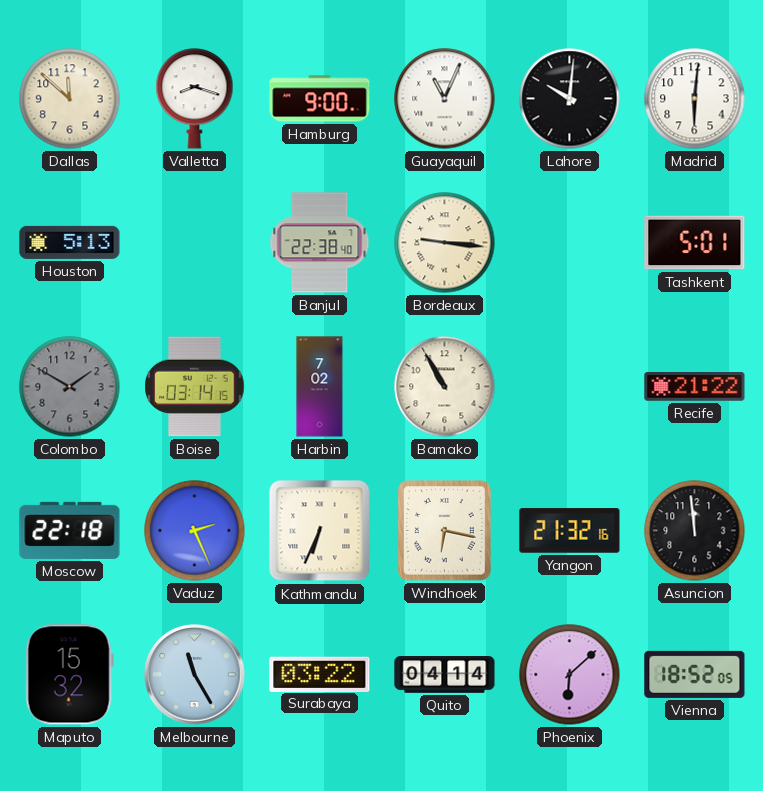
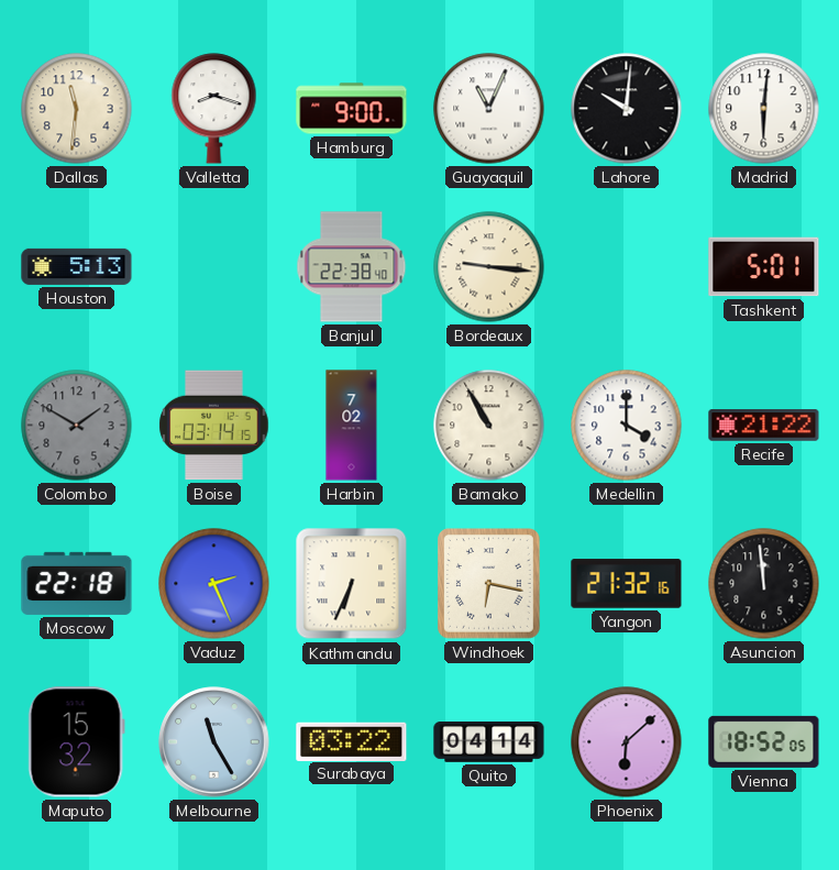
Dallas: 11:52 -> 11:31 (77, 109)
Medellin: none -> 4:00 (627, 426)
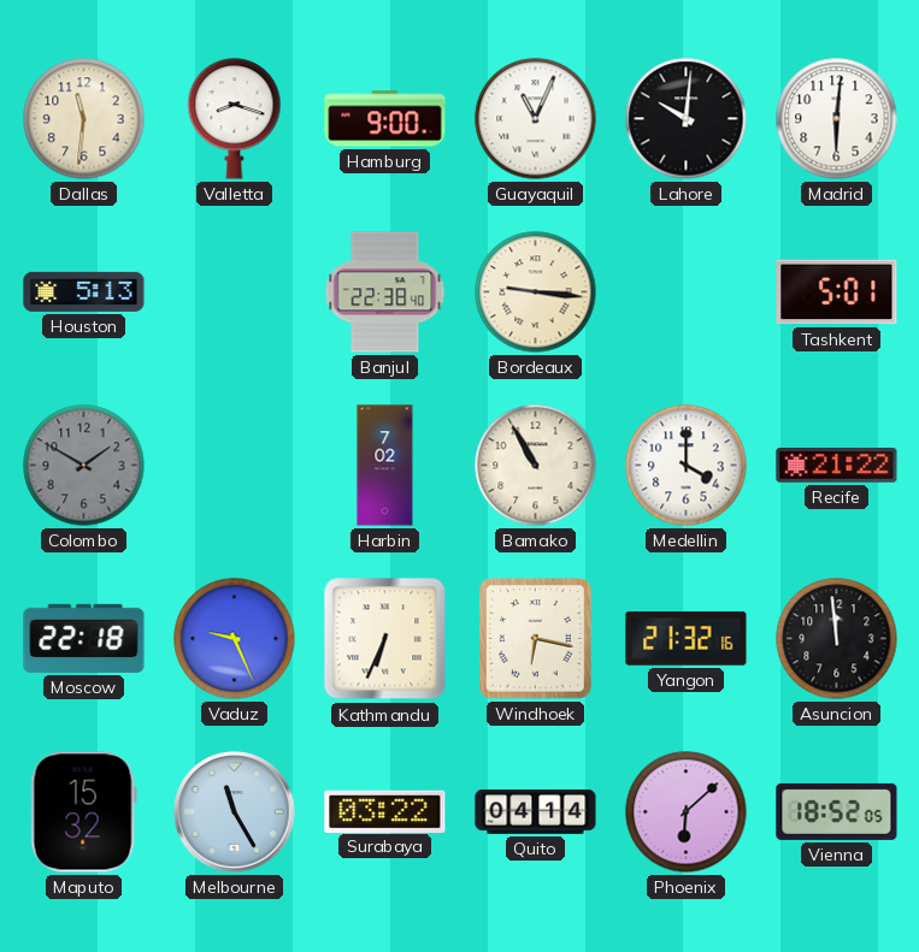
Boise: 03:14 -> none (214, 426)
Vaduz: 2:26 -> 9:26 (235, 639)
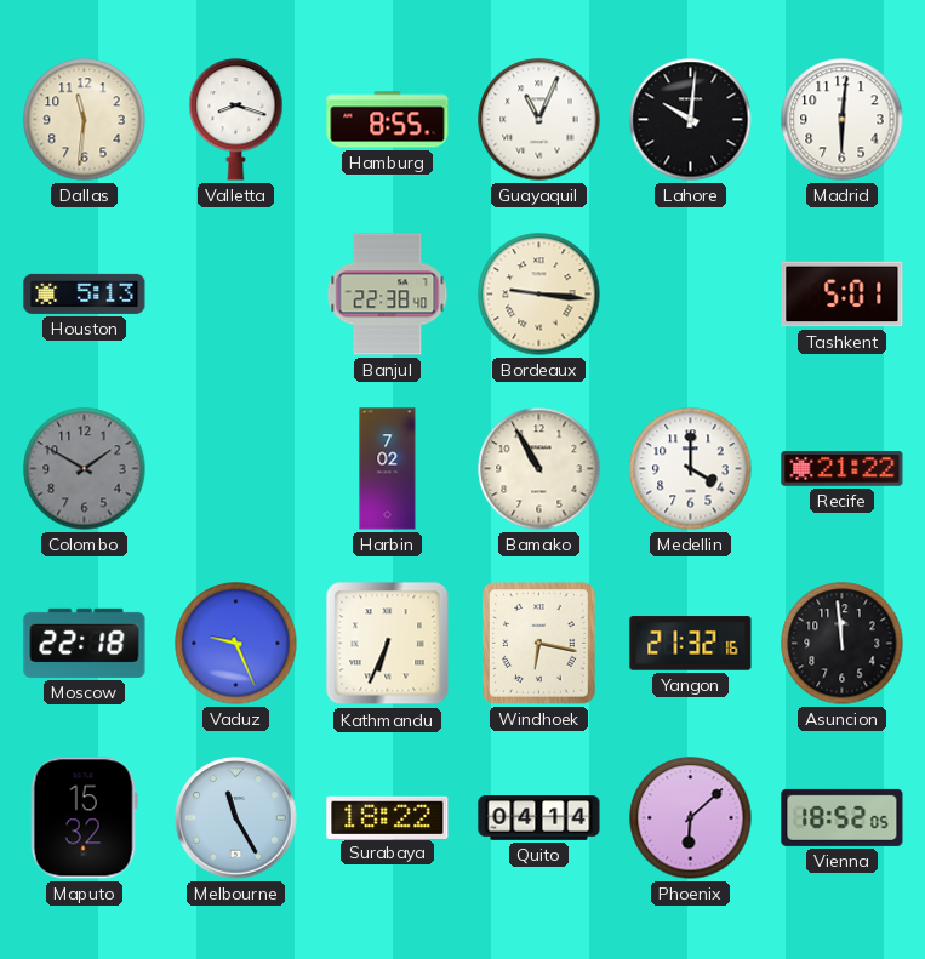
Hamburg: 9:00 -> 8:55 (388, 120)
Surabaya: 03:22 -> 18:22 (388, 817)
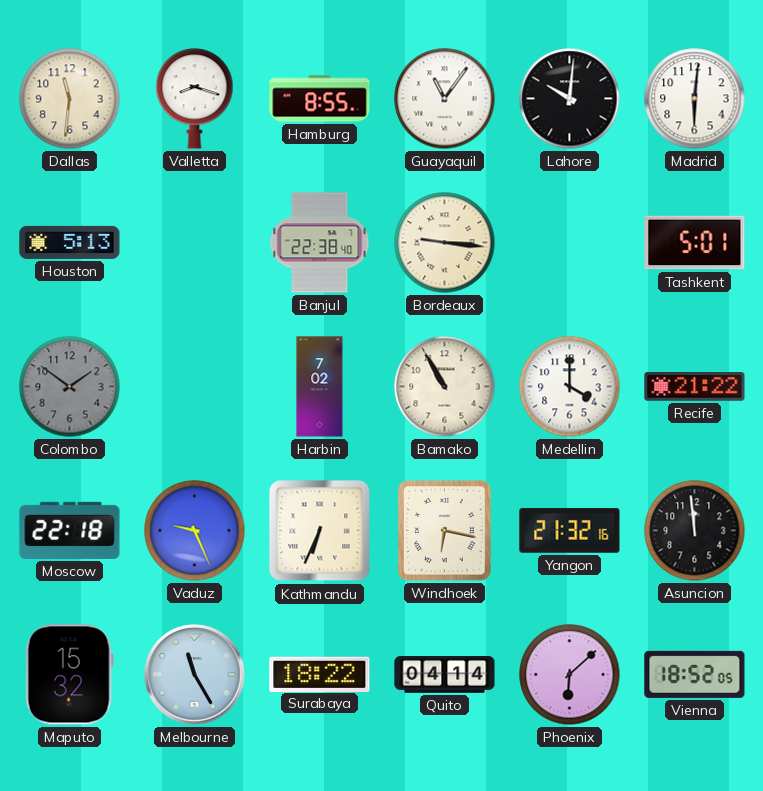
Guayaquil: 11:04 -> 11:06 (445, 99)
Colombo: 1:50 -> 1:51 (70, 387)
